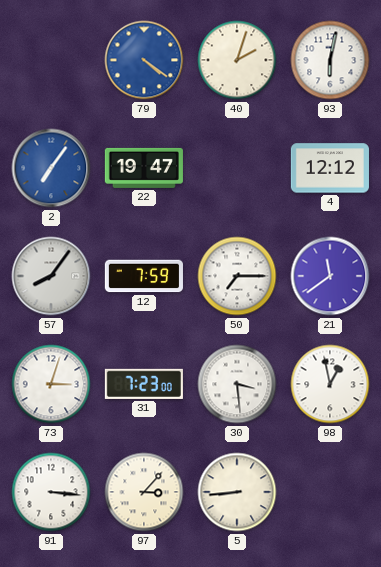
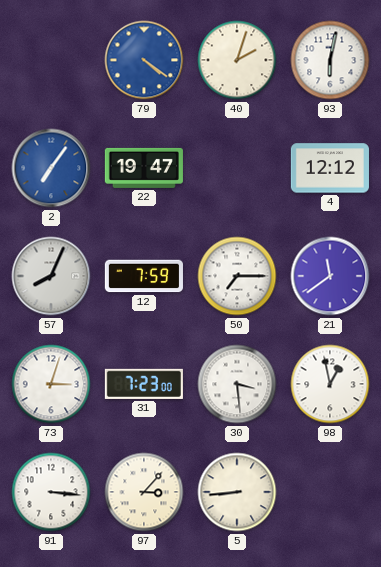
57: 8:06 -> 8:04 (51, 276)
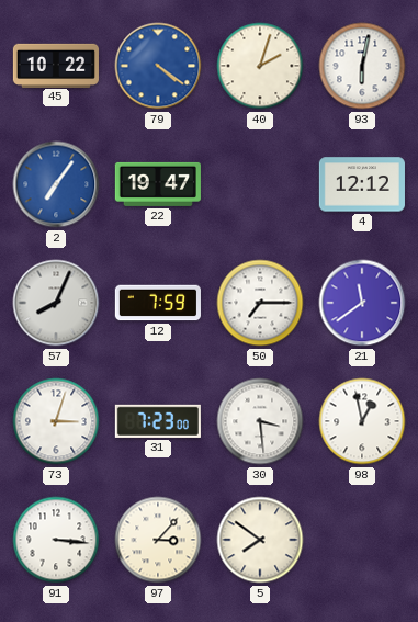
45: none -> 10:22 (56, 65)
5: 8:44 -> 7:51 (260, 540)
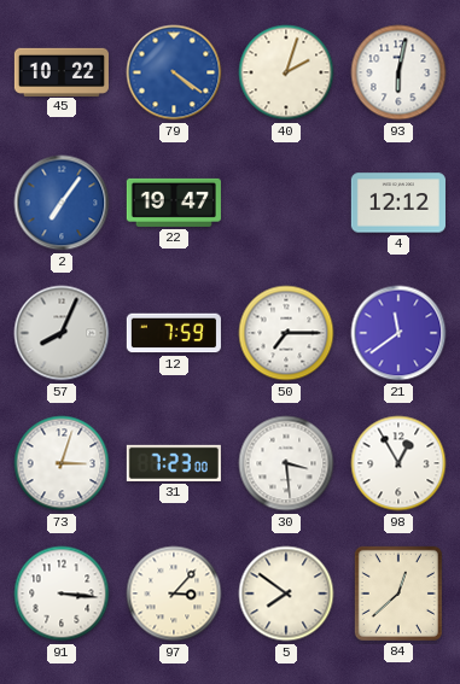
98: 12:58 -> 12:55 (398, 463)
84: none -> 12:38 (398, 594)
